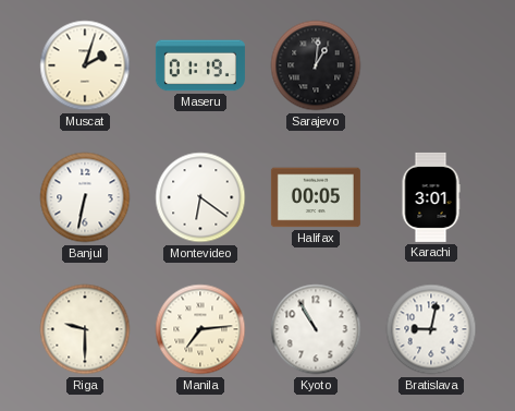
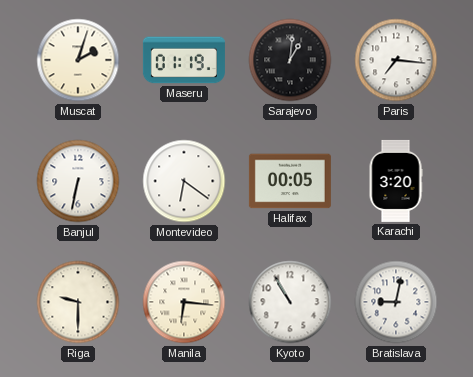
Paris: none -> 7:16 (396, 60)
Karachi: 3:01 -> 3:20 (396, 181)
Manila: 7:14 -> 6:16 (184, 302)
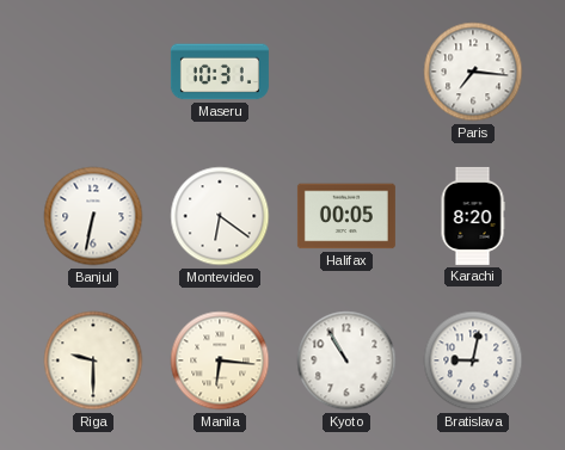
Muscat: 2:03 -> none (78, 60)
Maseru: 01:19 -> 10:31 (220, 72)
Sarajevo: 1:01 -> none (290, 60)
Karachi: 3:20 -> 8:20 (473, 216)
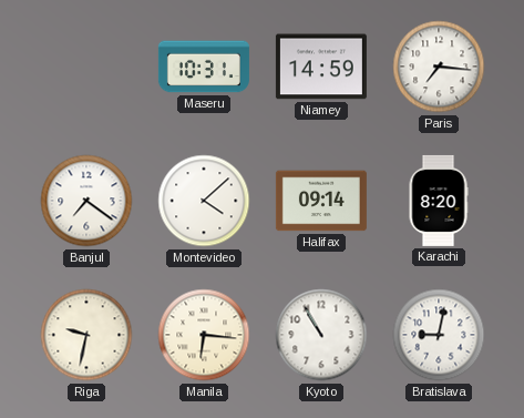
Niamey: none -> 14:59 (321, 67)
Banjul: 6:32 -> 7:21 (86, 201)
Montevideo: 6:21 -> 4:08 (204, 201)
Halifax: 00:05 -> 09:14 (321, 201)
Riga: 9:30 -> 9:32 (86, 335)
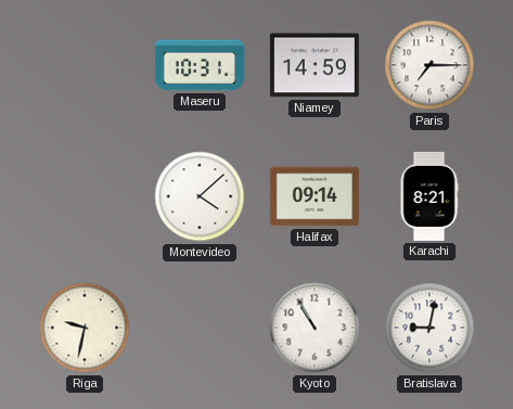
Paris: 7:16 -> 7:15 (429, 65)
Banjul: 7:21 -> none (86, 201)
Karachi: 8:20 -> 8:21 (429, 196)
Manila: 6:16 -> none (204, 335)
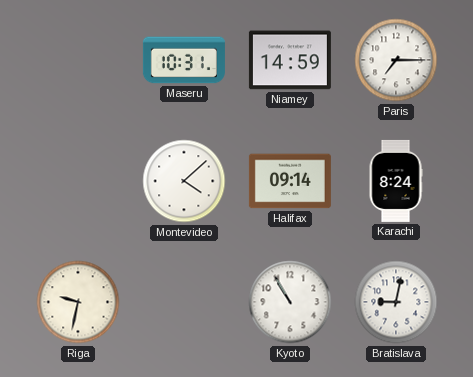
Karachi: 8:21 -> 8:24 (396, 181)
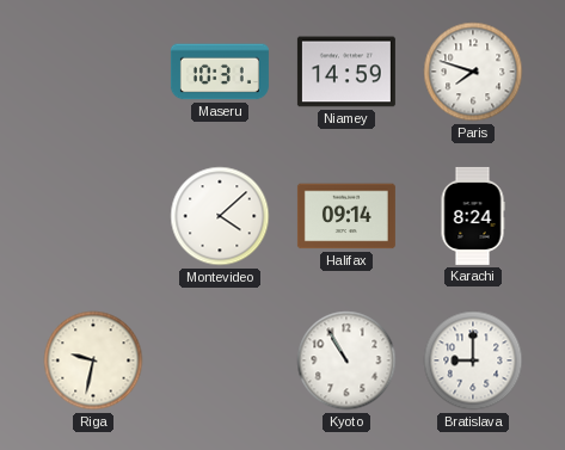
Paris: 7:15 -> 7:48 (473, 72)
Bratislava: 9:02 -> 9:00 (473, 360)
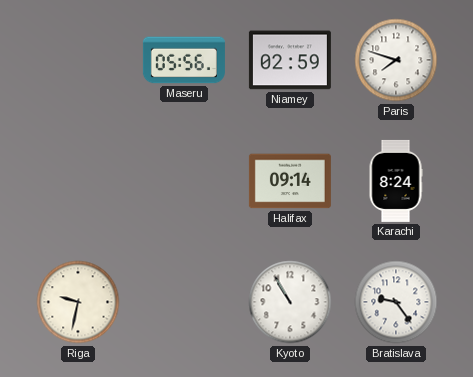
Maseru: 10:31 -> 05:56 (184, 60)
Niamey: 14:59 -> 02:59 (290, 60)
Montevideo: 4:08 -> none (220, 216)
Bratislava: 9:00 -> 9:24 (396, 302)
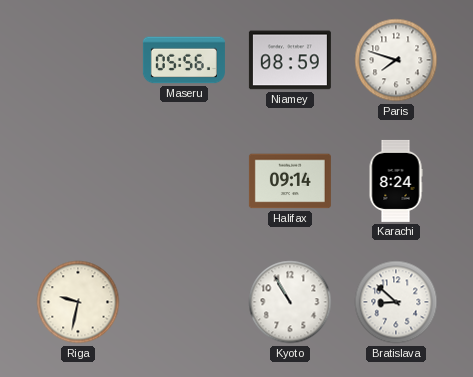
Niamey: 02:59 -> 08:59 (290, 60)
Bratislava: 9:24 -> 8:52 (396, 302)
